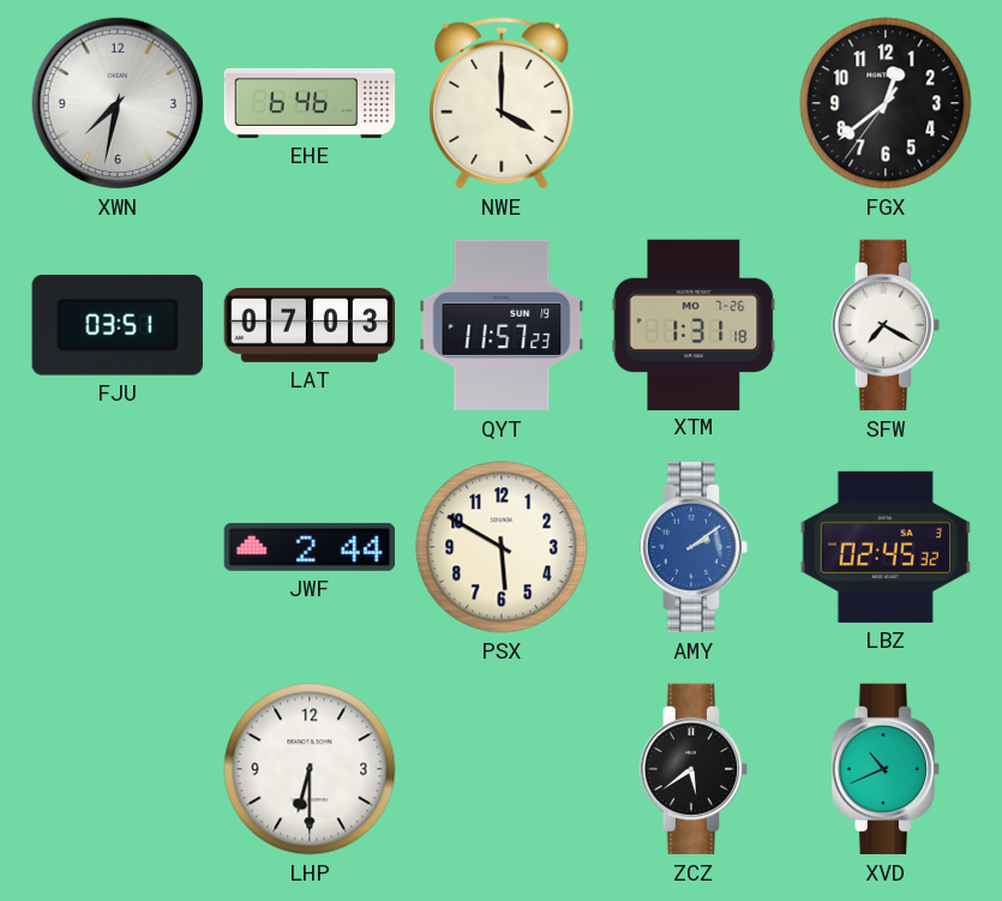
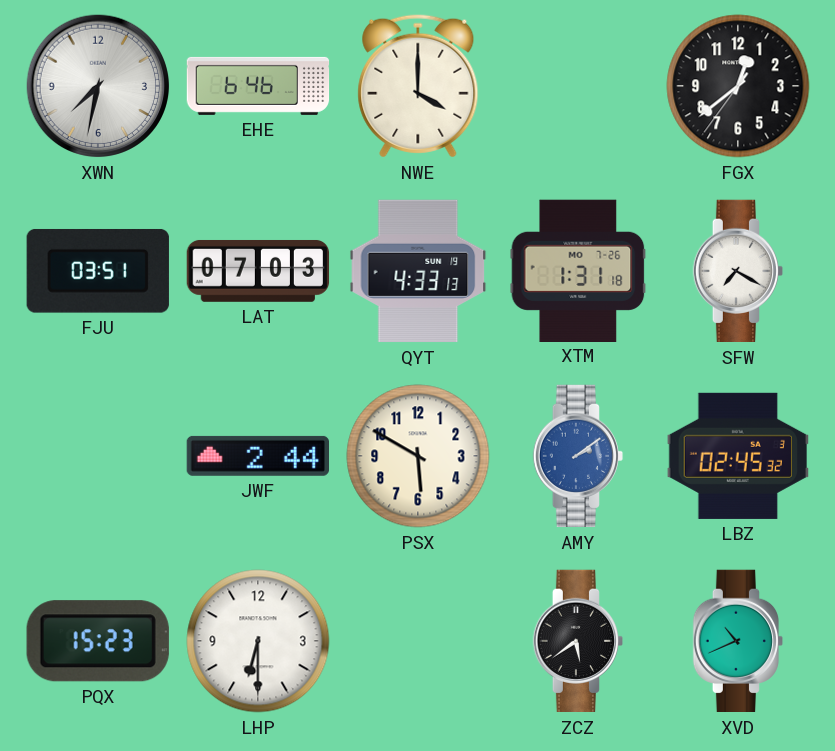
QYT: 11:57 -> 4:33 (418, 271)
PQX: none -> 15:23 (98, 641)
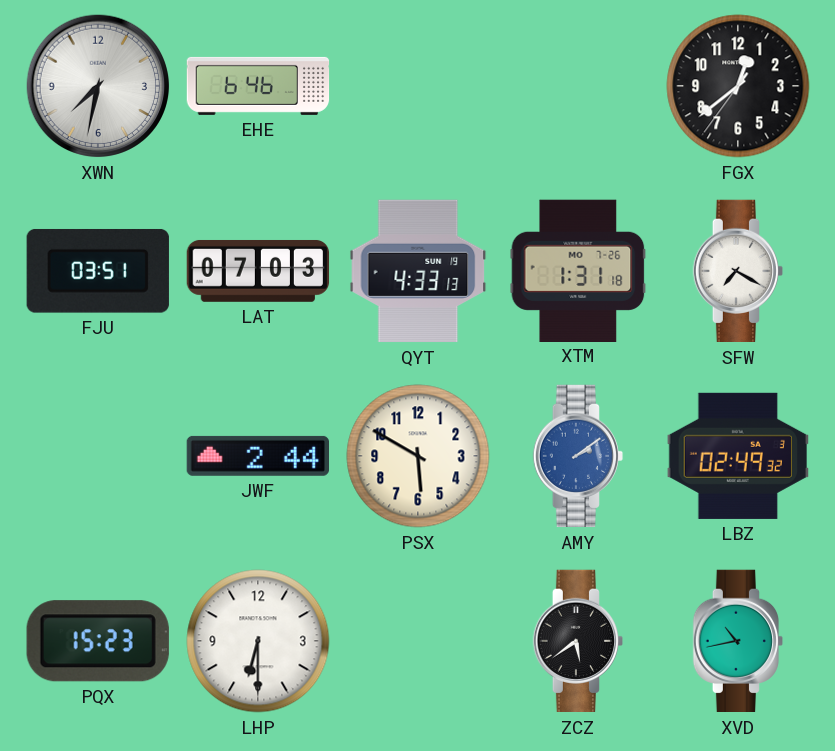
NWE: 4:00 -> none (418, 86)
LBZ: 02:45 -> 02:49 (737, 456)
XVD: 10:41 -> 10:43 (738, 641)
